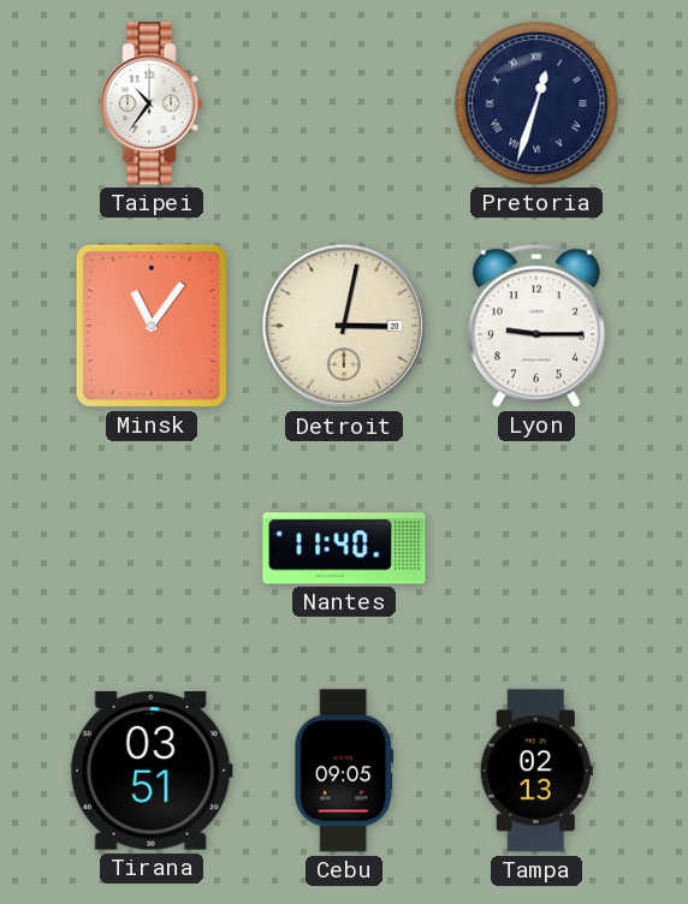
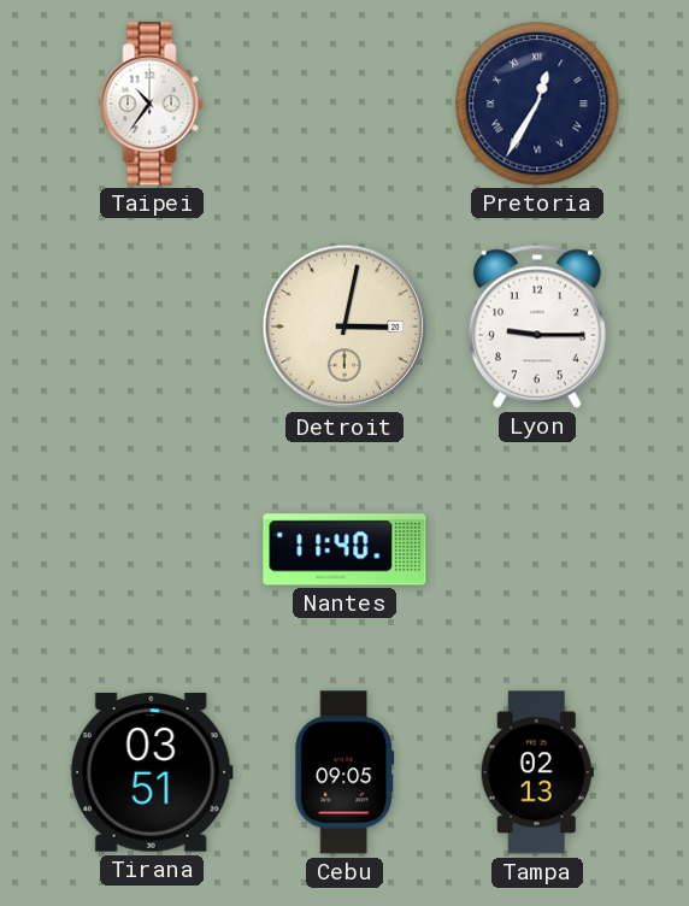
Pretoria: 12:33 -> 12:35 (537, 104)
Minsk: 11:06 -> none (152, 326)
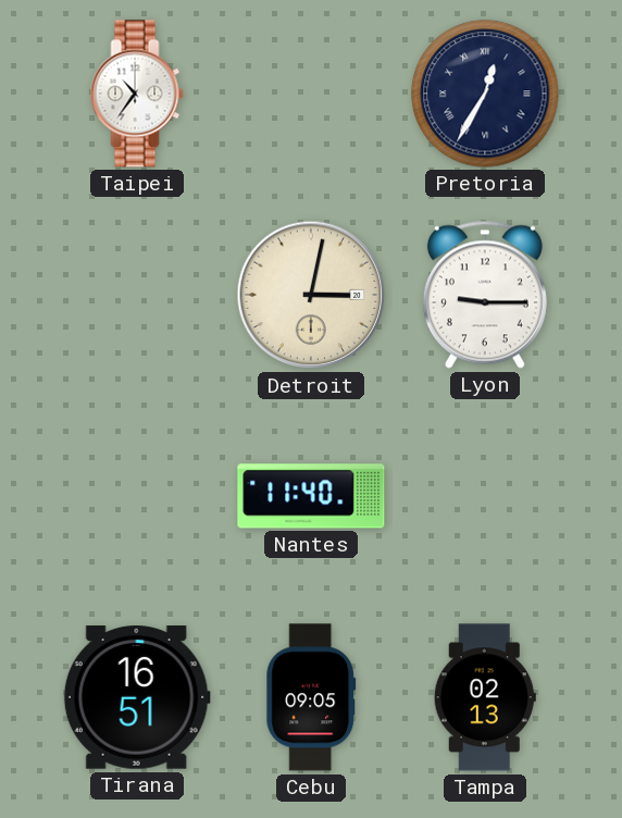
Tirana: 03:51 -> 16:51 (137, 697)
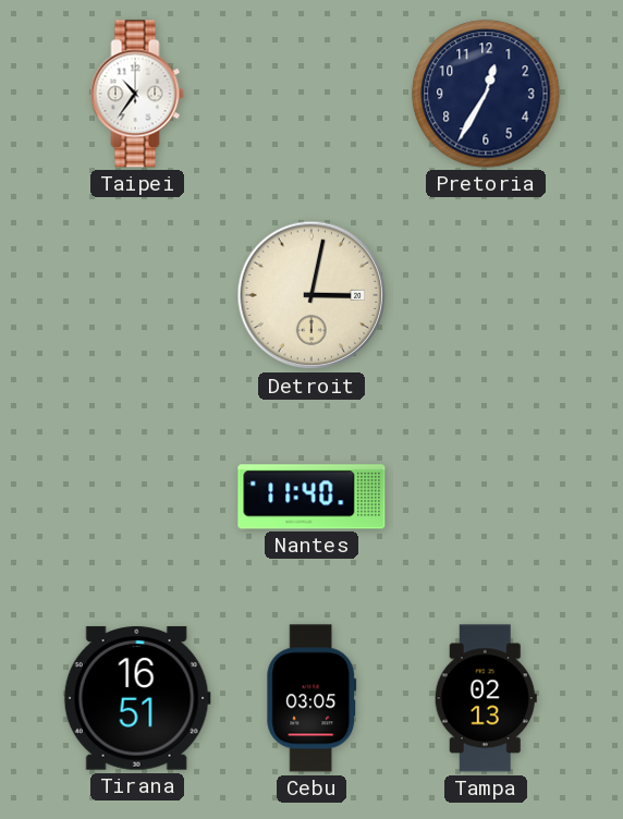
Pretoria numerals: Roman -> Arabic (486, 94)
Lyon: 9:15 -> none (485, 295)
Cebu: 09:05 -> 03:05 (311, 698)
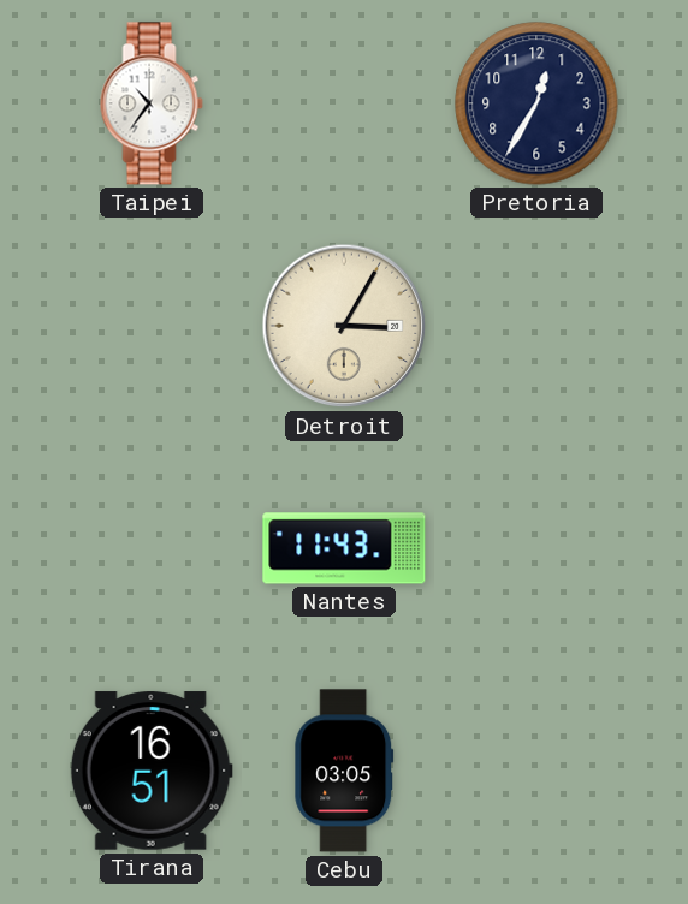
Detroit: 3:02 -> 3:05 (344, 326)
Nantes: 11:40 -> 11:43 (344, 548)
Tampa: 02:13 -> none (486, 698)
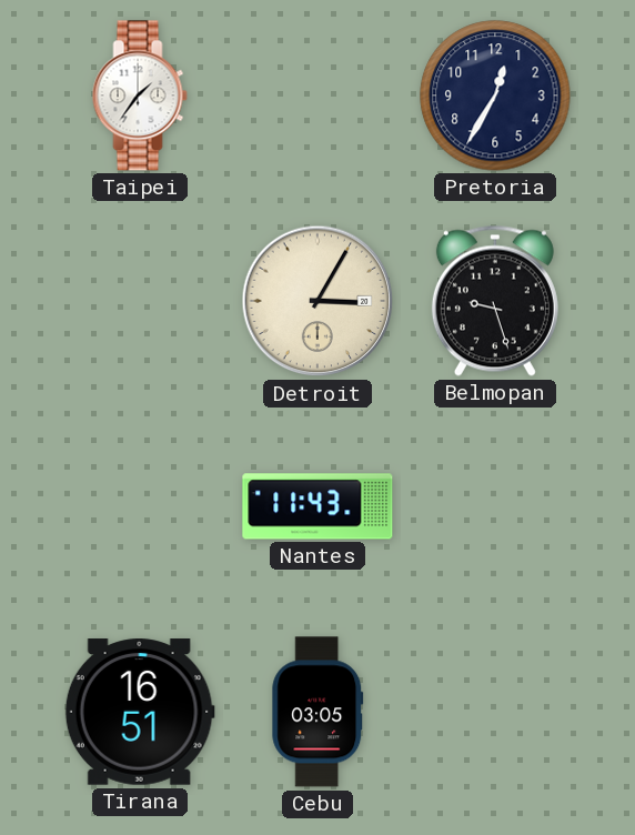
Taipei: 10:36 -> 1:36 (140, 95)
Belmopan: none -> 9:27 (495, 301)
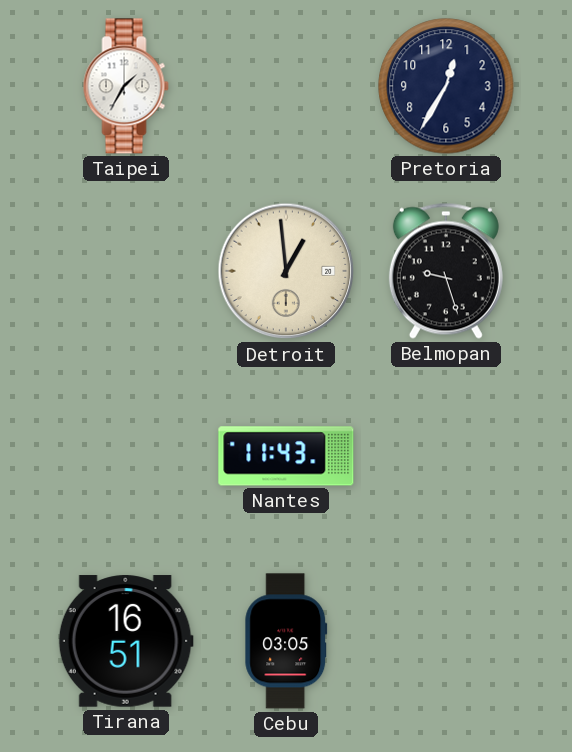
Taipei: 1:36 -> 1:35 (126, 86)
Detroit: 3:05 -> 12:59 (286, 271)
